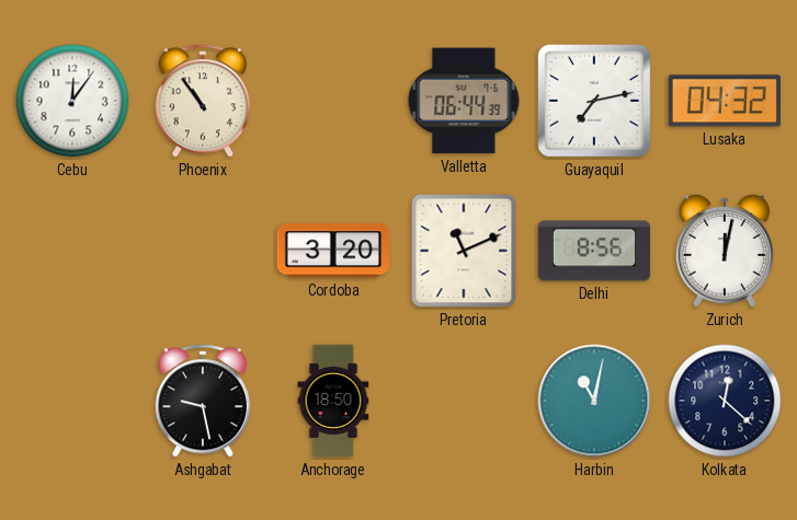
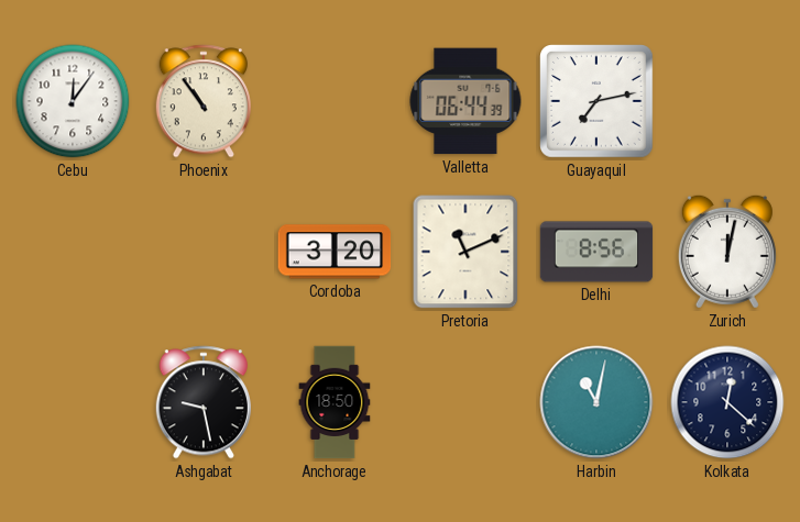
Lusaka: 04:32 -> none (724, 101)
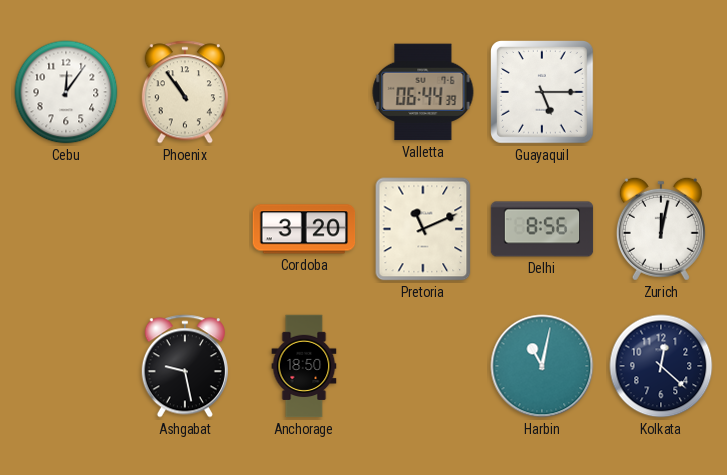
Guayaquil: 7:13 -> 5:15 (543, 93)
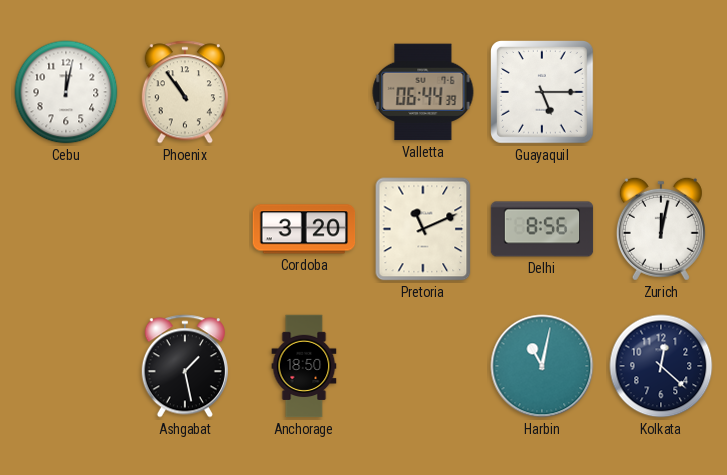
Cebu: 12:06 -> 12:02 (66, 92)
Ashgabat: 9:28 -> 1:28 (185, 366)
